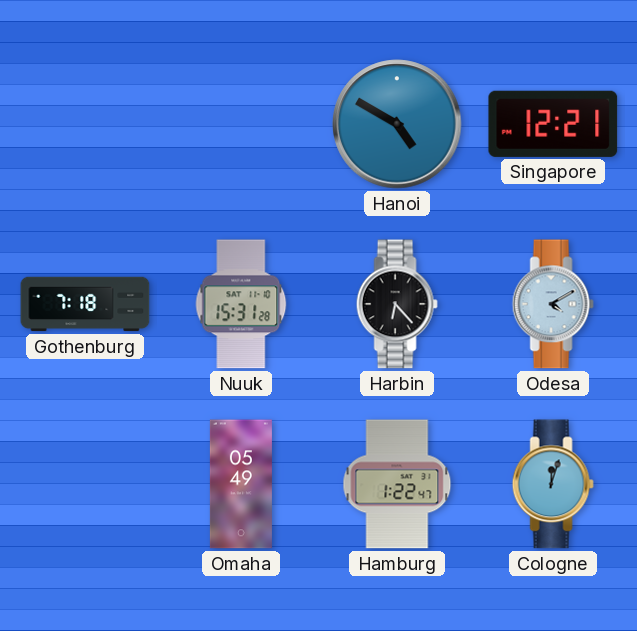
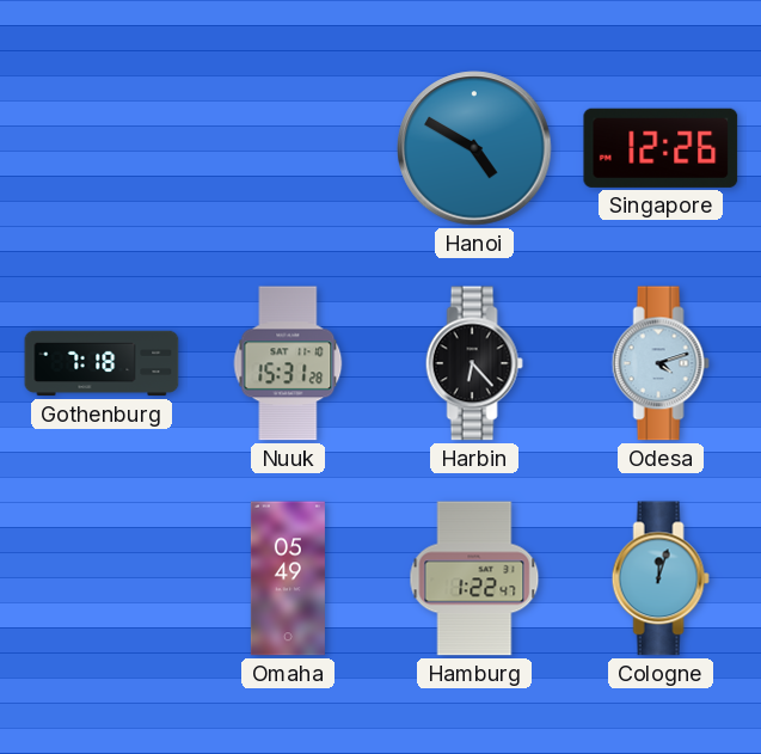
Singapore: 12:21 -> 12:26 (661, 148)
Odesa: 4:10 -> 4:12 (661, 363)
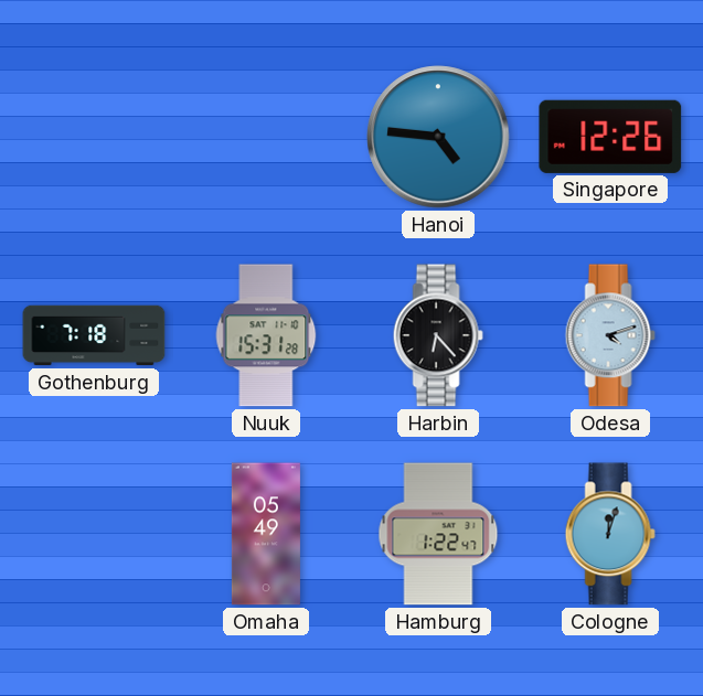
Hanoi: 4:50 -> 4:46 (438, 137)
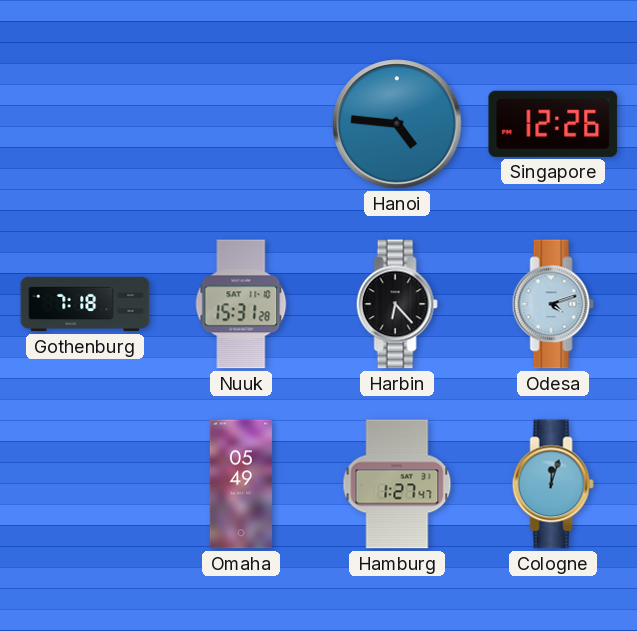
Hamburg: 1:22 -> 1:27 (397, 484)
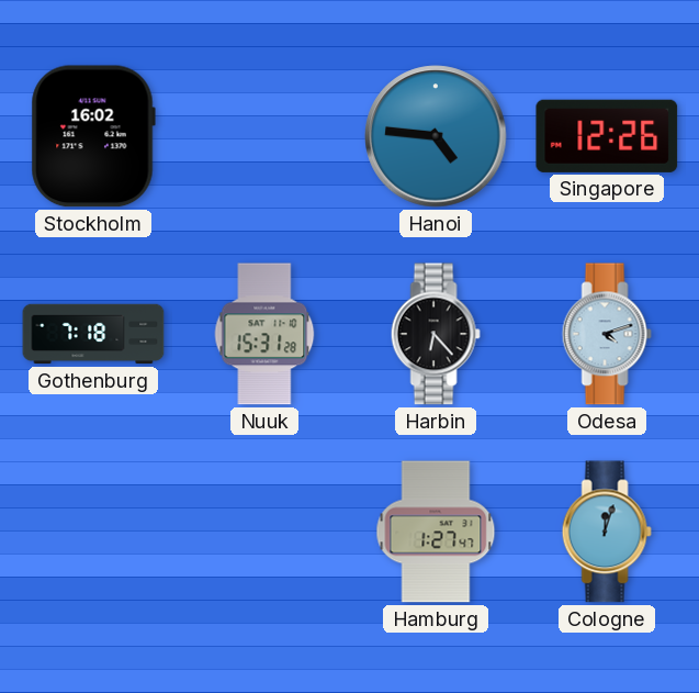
Stockholm: none -> 16:02 (93, 136)
Omaha: 05:49 -> none (241, 484)
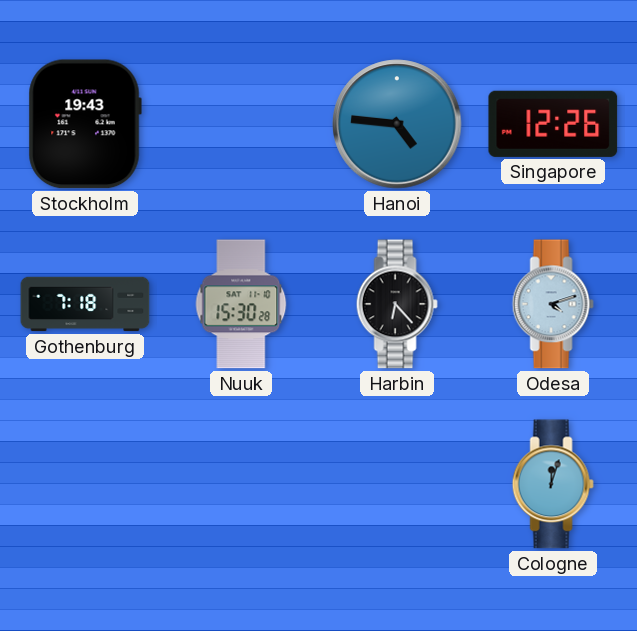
Stockholm: 16:02 -> 19:43 (85, 124)
Nuuk: 15:31 -> 15:30 (241, 304)
Hamburg: 1:27 -> none (436, 532)
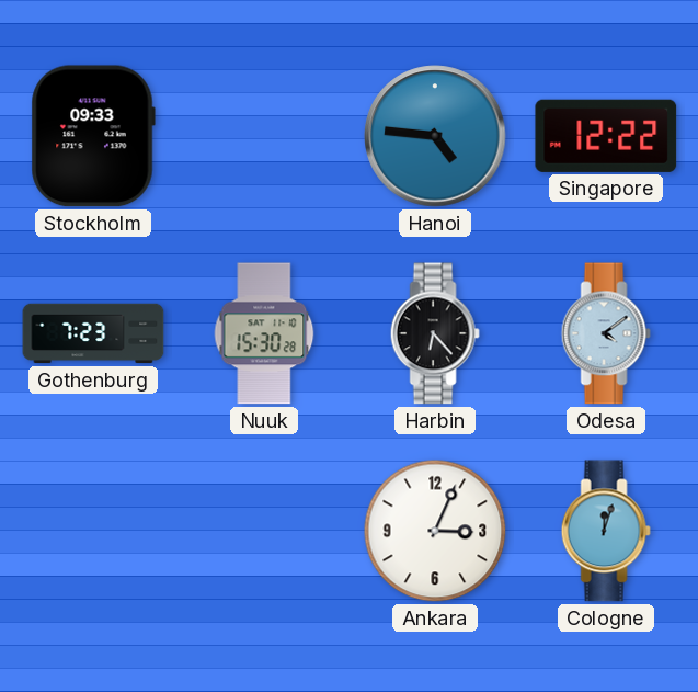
Stockholm: 19:43 -> 09:33 (93, 136)
Singapore: 12:26 -> 12:22 (606, 136)
Gothenburg: 7:18 -> 7:23 (93, 333)
Odesa: 4:12 -> 4:09 (606, 333)
Ankara: none -> 3:04 (435, 531)
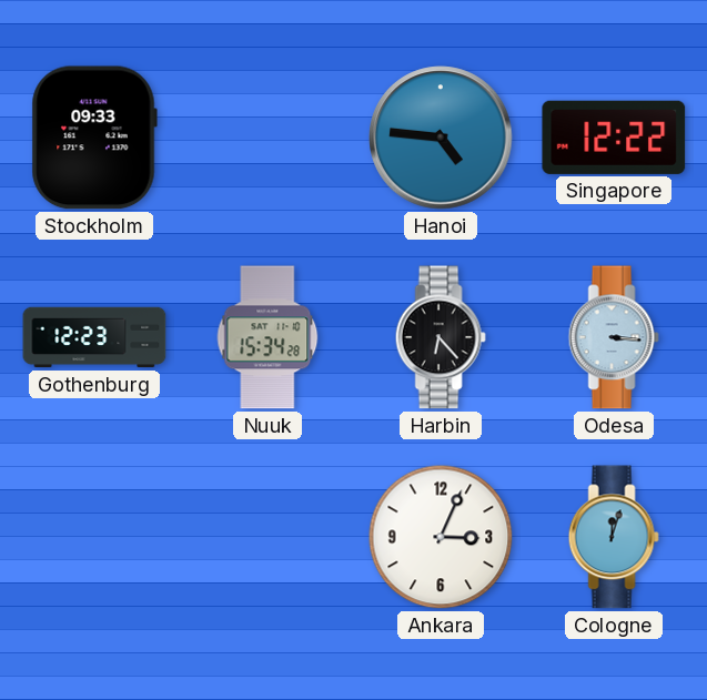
Gothenburg: 7:23 -> 12:23 (94, 337)
Nuuk: 15:30 -> 15:34 (267, 337)
Odesa: 4:09 -> 3:16 (614, 337)
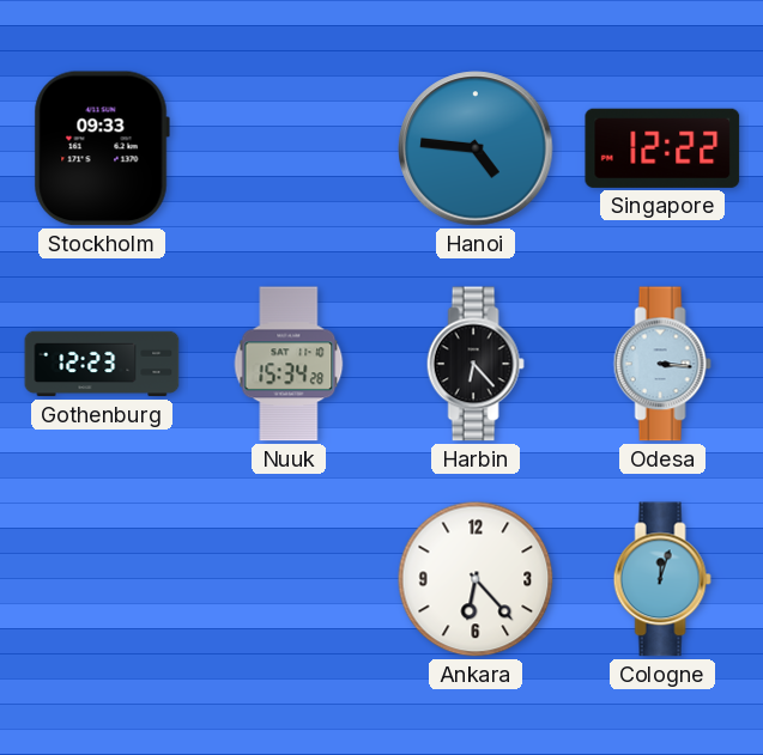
Ankara: 3:04 -> 6:23 (476, 579)
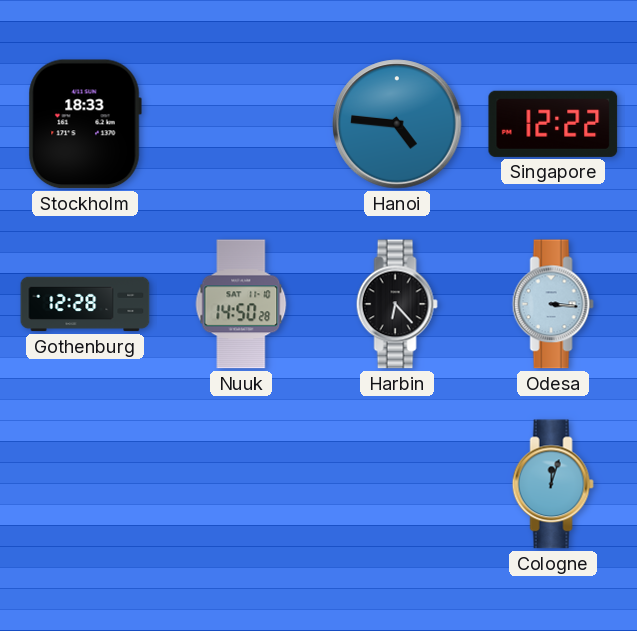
Stockholm: 09:33 -> 18:33 (85, 124)
Gothenburg: 12:23 -> 12:28 (85, 304)
Nuuk: 15:34 -> 14:50 (241, 304)
Ankara: 6:23 -> none (476, 579)
